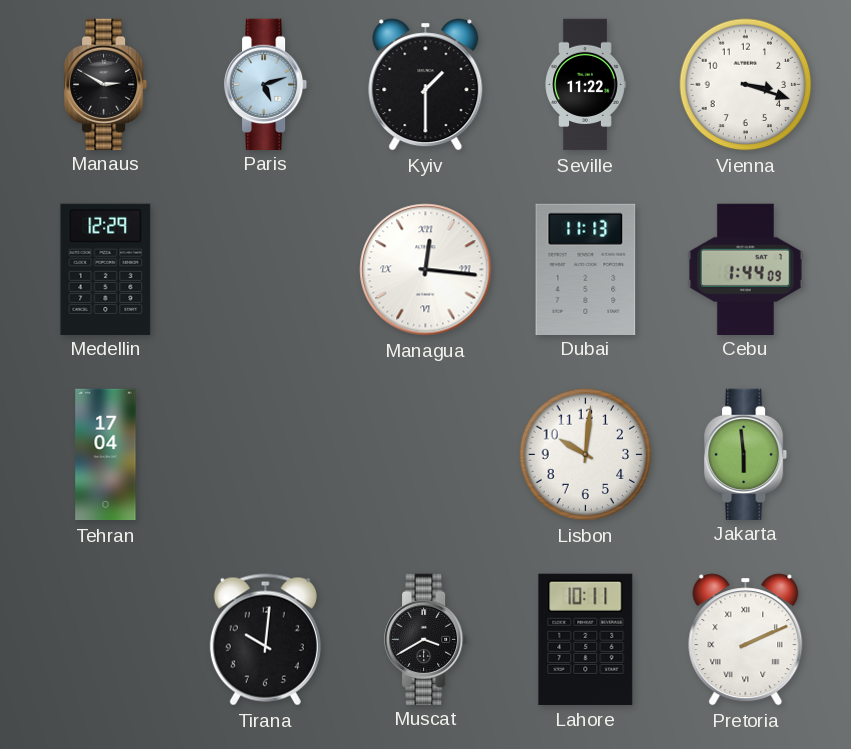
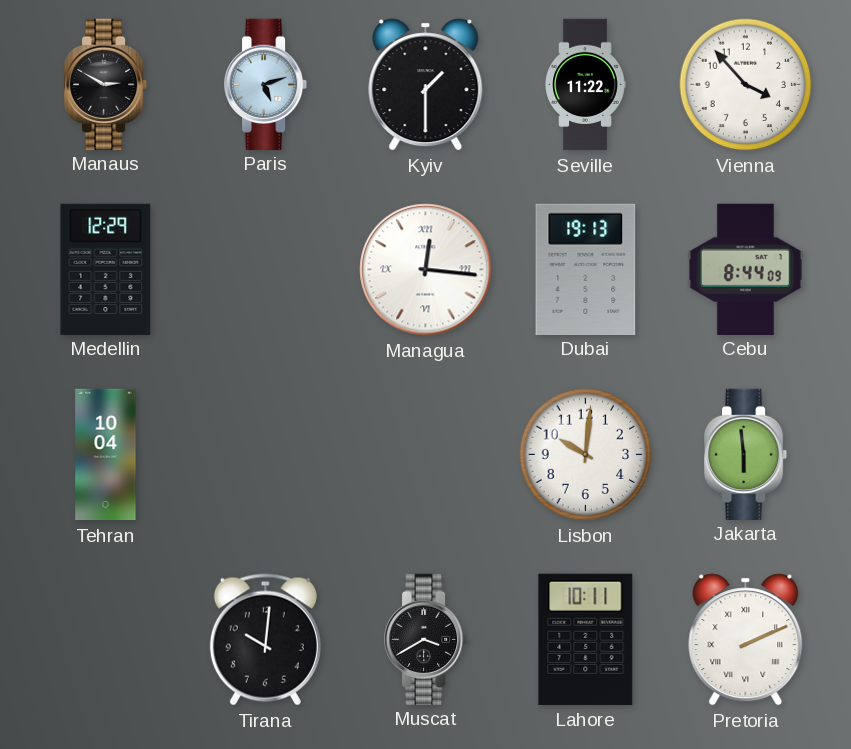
Vienna: 3:18 -> 3:53 (746, 85)
Dubai: 11:13 -> 19:13 (586, 269)
Cebu: 1:44 -> 8:44 (746, 269)
Tehran: 17:04 -> 10:04 (106, 455)
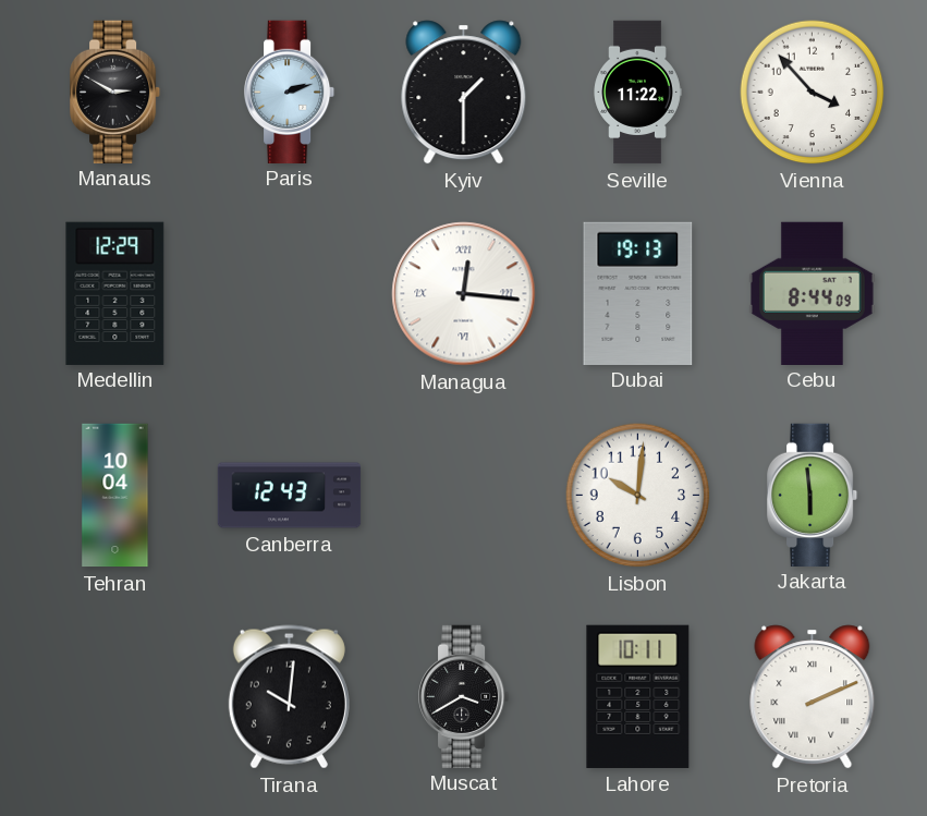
Paris: 5:12 -> 2:12 (291, 92)
Canberra: none -> 12:43 (290, 496)
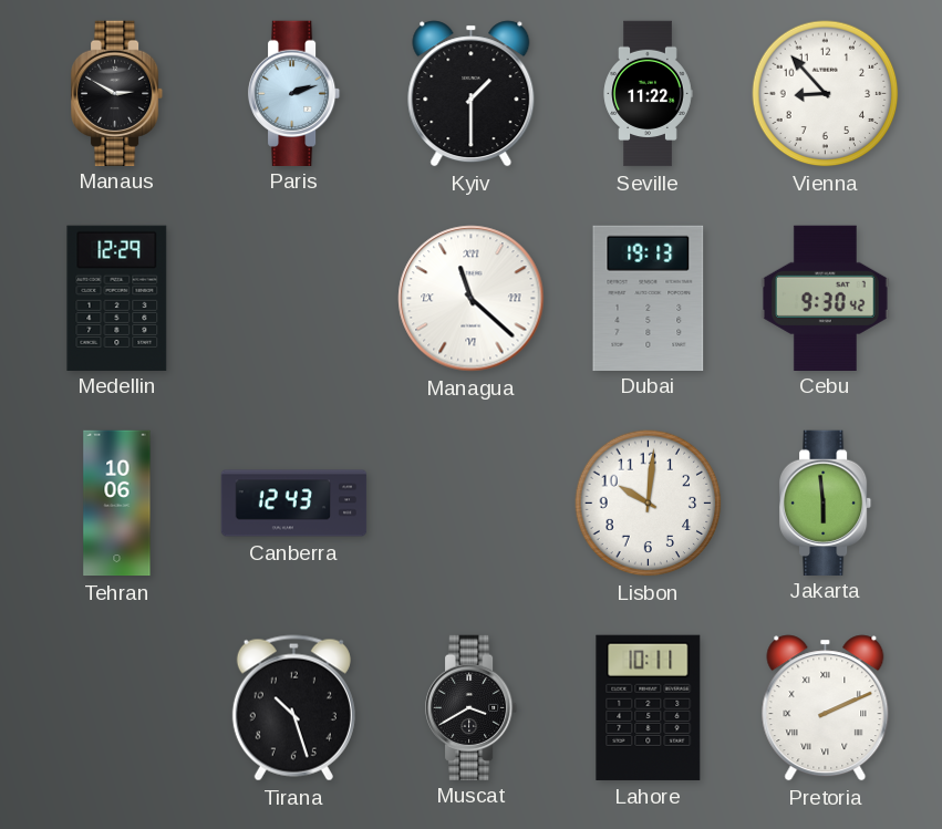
Vienna: 3:53 -> 8:53 (826, 94)
Managua: 12:16 -> 11:22 (472, 299)
Cebu: 8:44 -> 9:30 (826, 298)
Tehran: 10:04 -> 10:06 (117, 504)
Tirana: 10:01 -> 10:27 (293, 708)
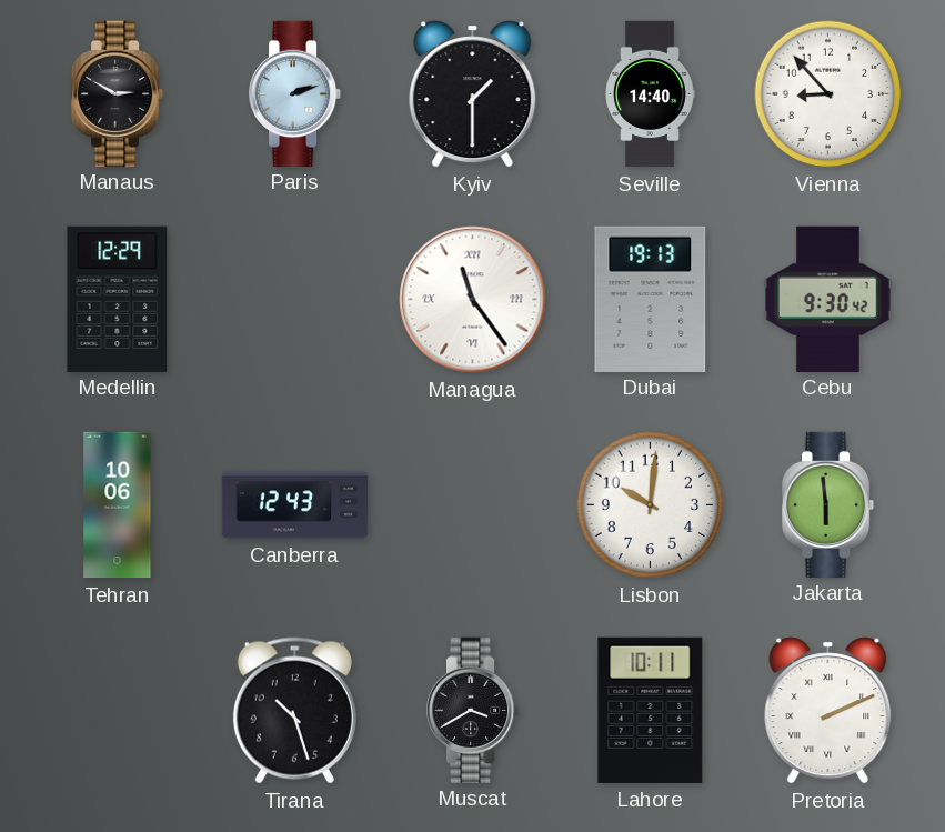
Seville: 11:22 -> 14:40 (650, 94)
Managua: 11:22 -> 11:24 (473, 300)
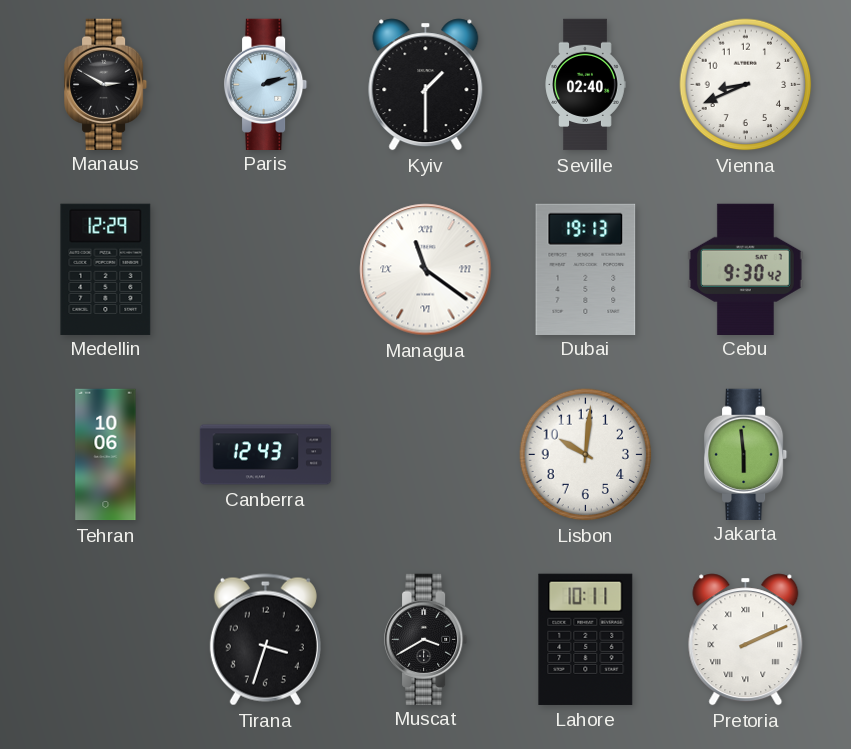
Seville: 14:40 -> 02:40 (585, 85)
Vienna: 8:53 -> 8:41 (746, 85)
Managua: 11:24 -> 11:21 (426, 270)
Tirana: 10:27 -> 3:33 (265, 640)
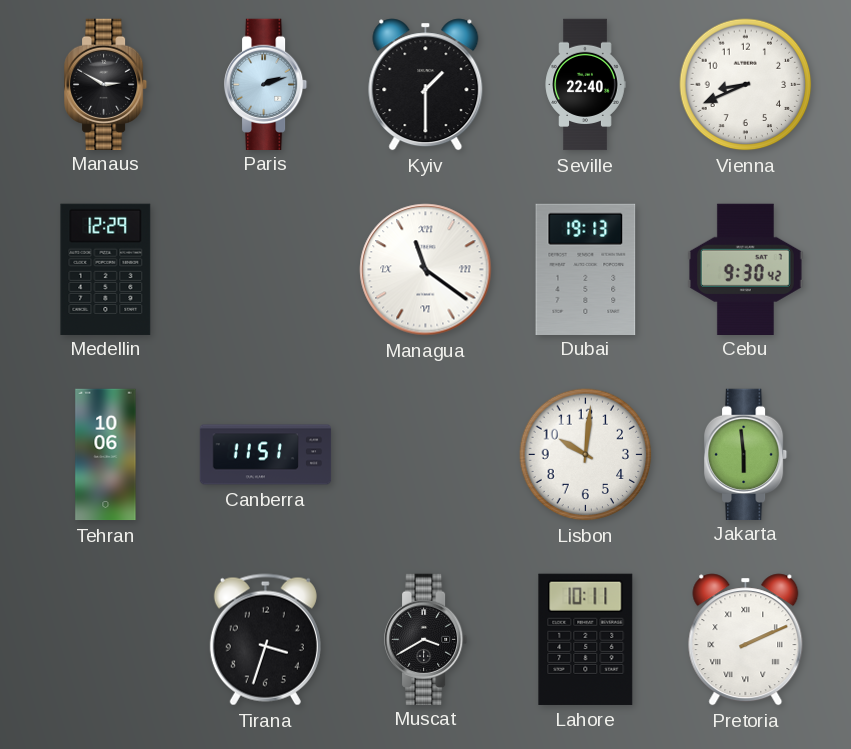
Seville: 02:40 -> 22:40 (585, 85)
Canberra: 12:43 -> 11:51 (266, 455)
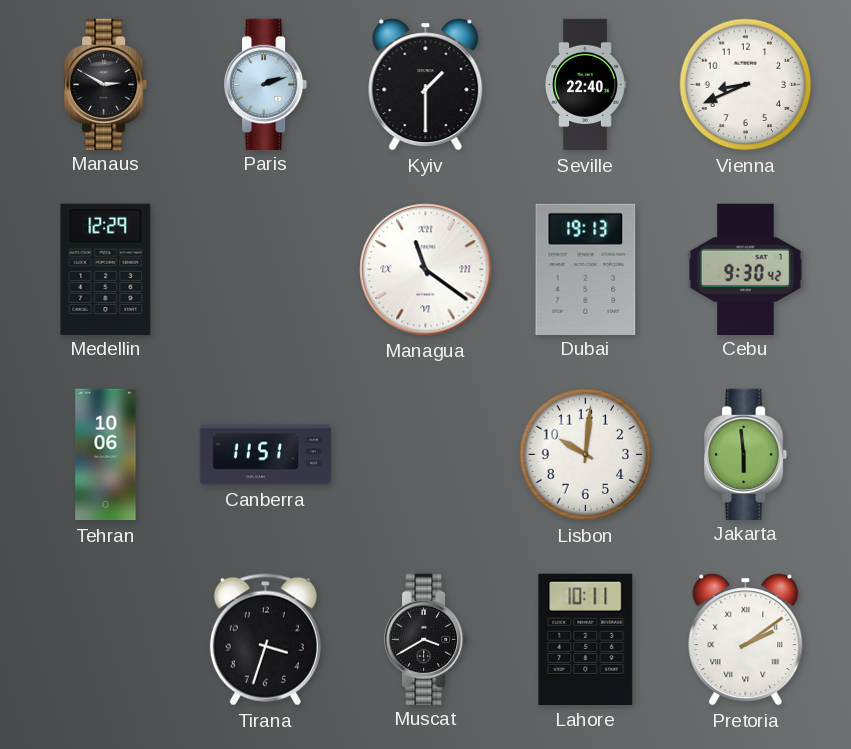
Pretoria: 2:11 -> 2:09 (746, 640)
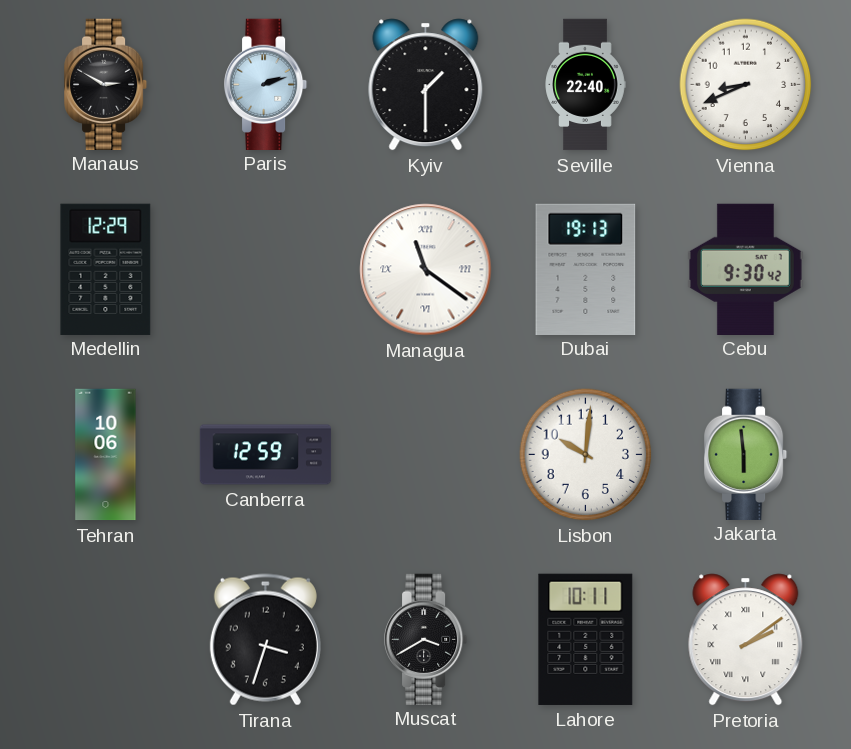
Canberra: 11:51 -> 12:59 (266, 455)
